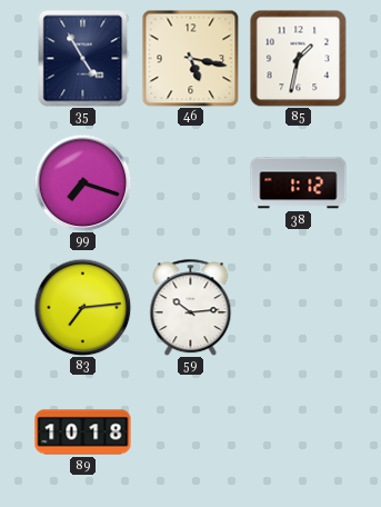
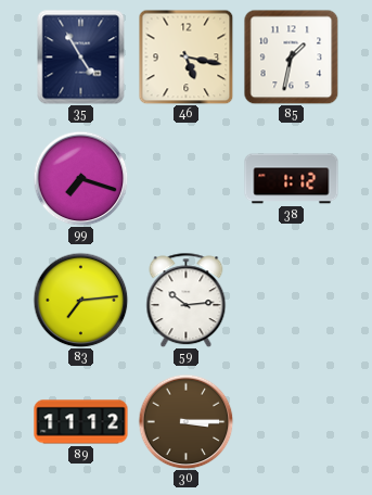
89: 10:18 -> 11:12 (81, 422)
30: none -> 3:15 (185, 421)
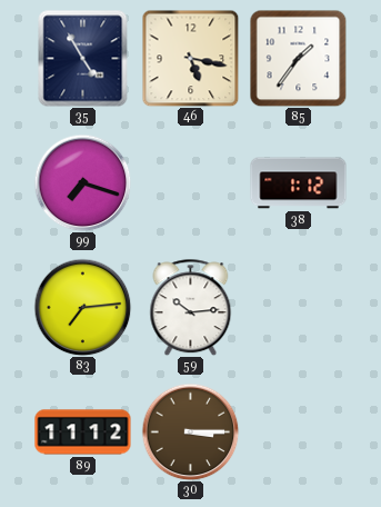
85: 1:32 -> 1:36 (298, 58)
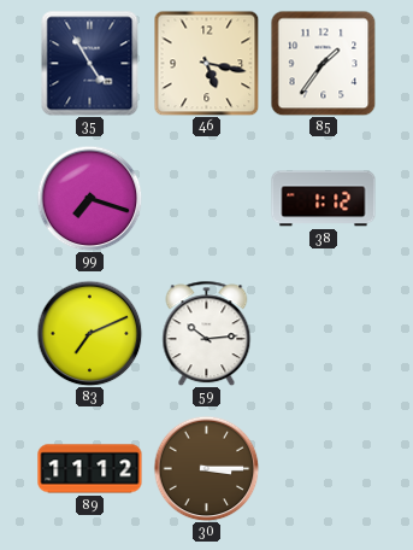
83: 7:14 -> 7:11 (89, 333)
